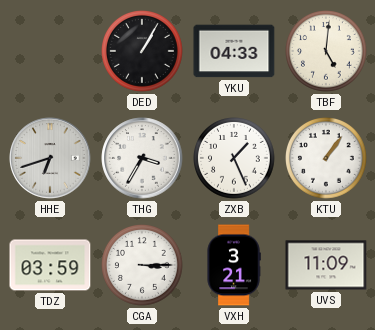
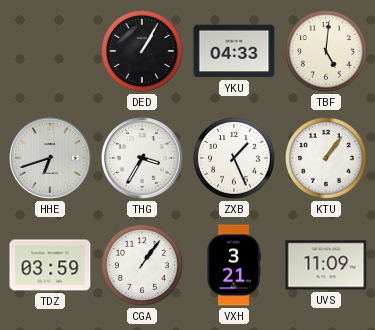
CGA: 3:15 -> 1:06 (143, 266)
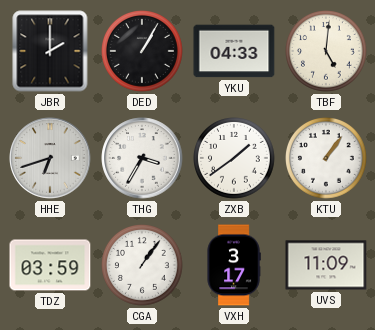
JBR: none -> 2:00 (50, 51)
ZXB: 1:26 -> 1:39 (235, 159)
VXH: 3:21 -> 3:17 (234, 265)
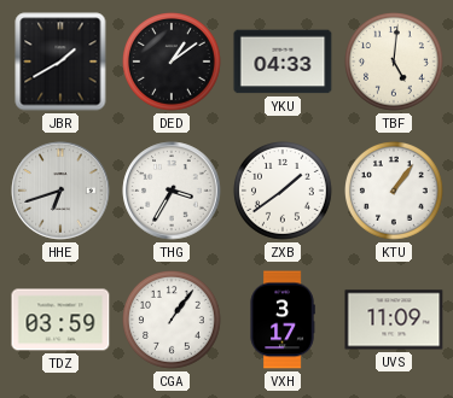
JBR: 2:00 -> 1:40 (60, 62)
DED: 1:05 -> 1:09 (173, 63)
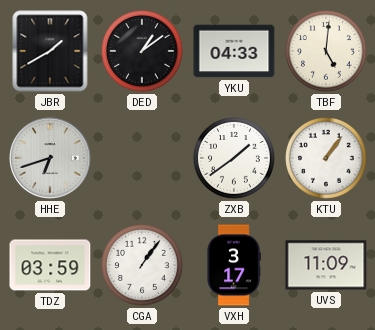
THG: 3:35 -> none (172, 191)
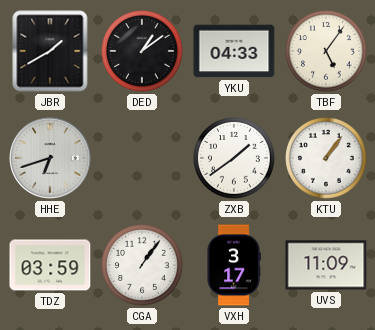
TBF: 5:01 -> 5:06 (327, 52)
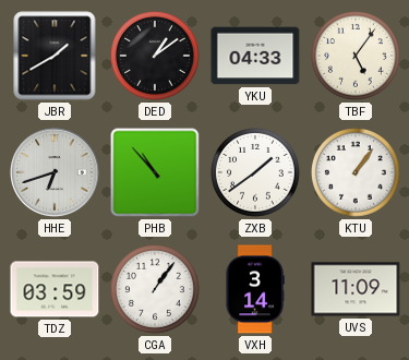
PHB: none -> 10:53 (155, 172)
VXH: 3:17 -> 3:14 (255, 289)
